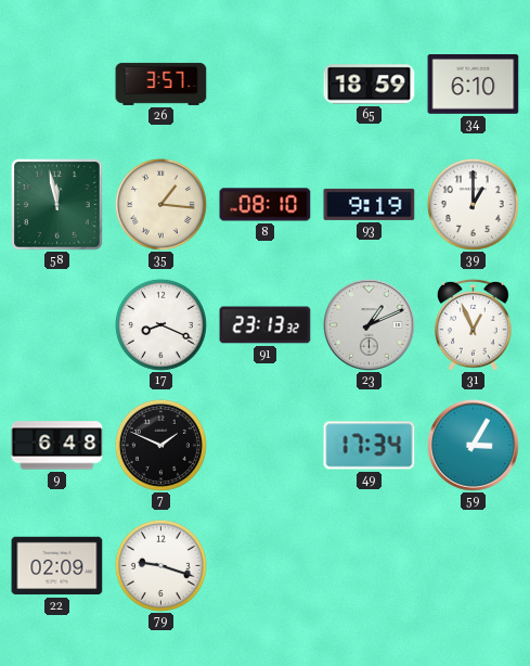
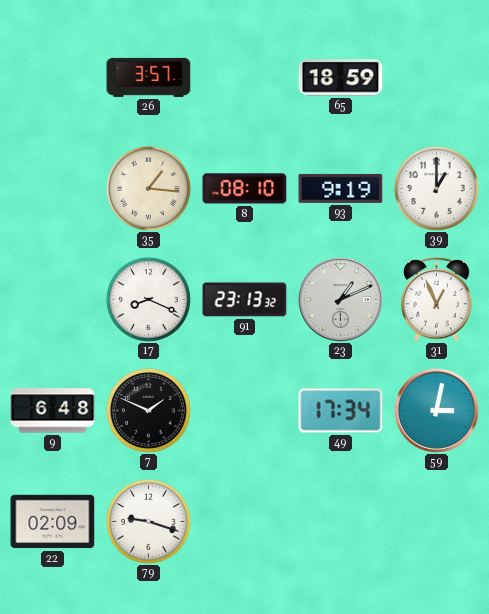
34: 6:10 -> none (474, 85)
58: 11:58 -> none (57, 205)
59: 3:05 -> 3:02 (437, 411)
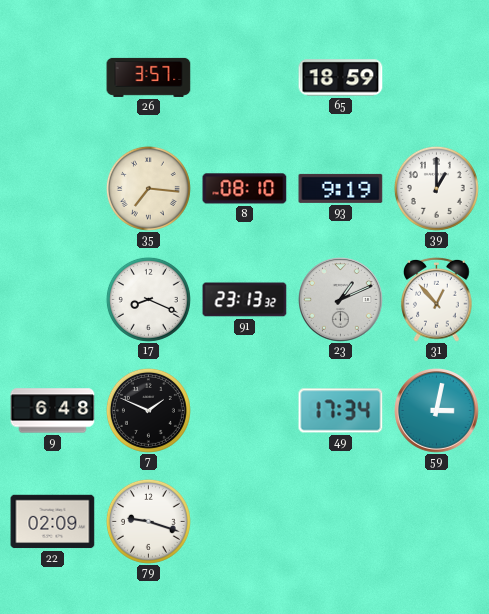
35: 1:16 -> 7:16 (148, 188)
31: 12:56 -> 12:53 (437, 299)
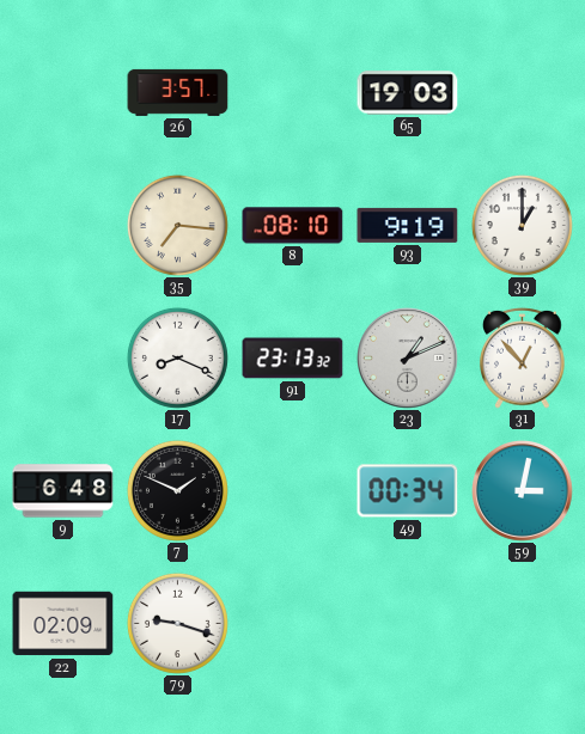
65: 18:59 -> 19:03 (408, 93)
49: 17:34 -> 00:34 (408, 491)
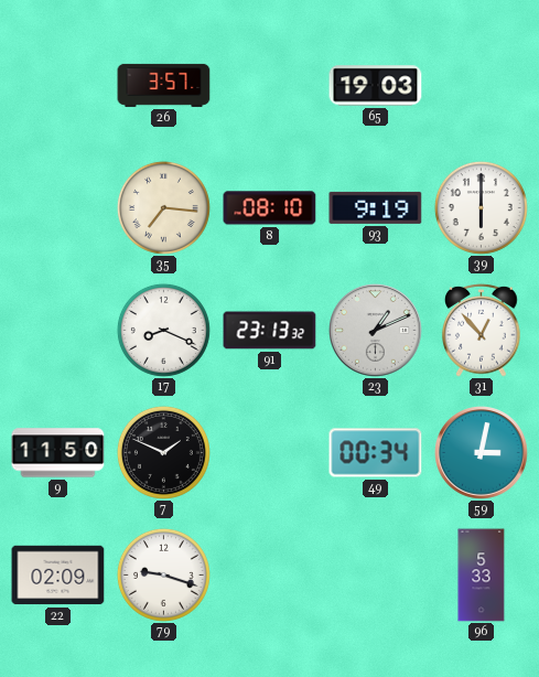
39: 1:00 -> 6:00 (481, 207)
9: 6:48 -> 11:50 (58, 453)
96: none -> 5:33 (482, 576)
